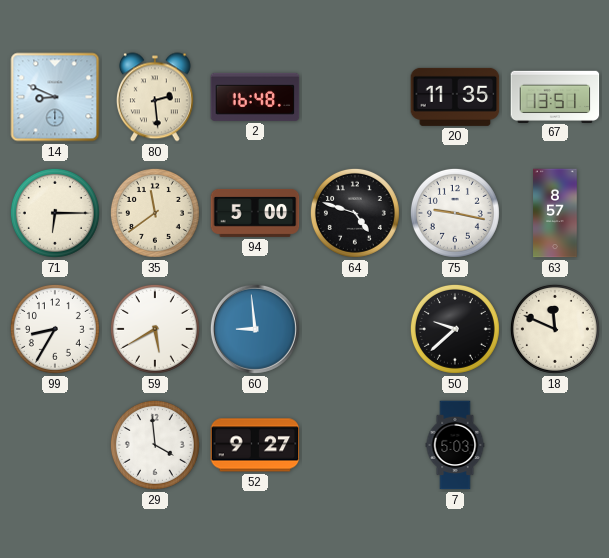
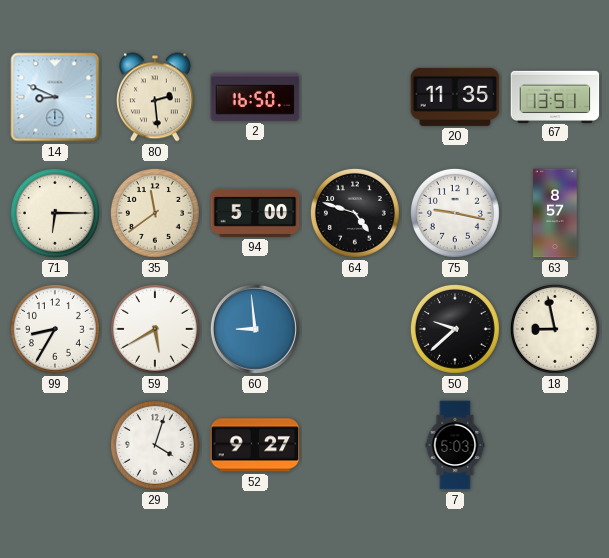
2: 16:48 -> 16:50 (255, 97)
18: 11:49 -> 8:58 (555, 329)
29: 3:59 -> 4:03 (155, 445)
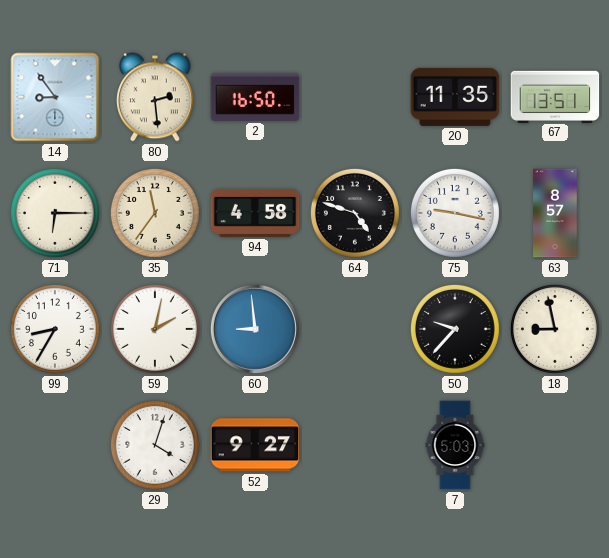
14: 8:49 -> 8:54 (55, 97)
35: 11:39 -> 11:36 (155, 213)
94: 5:00 -> 4:58 (255, 213)
59: 5:40 -> 2:02 (155, 329)
50: 9:38 -> 9:37 (455, 329)
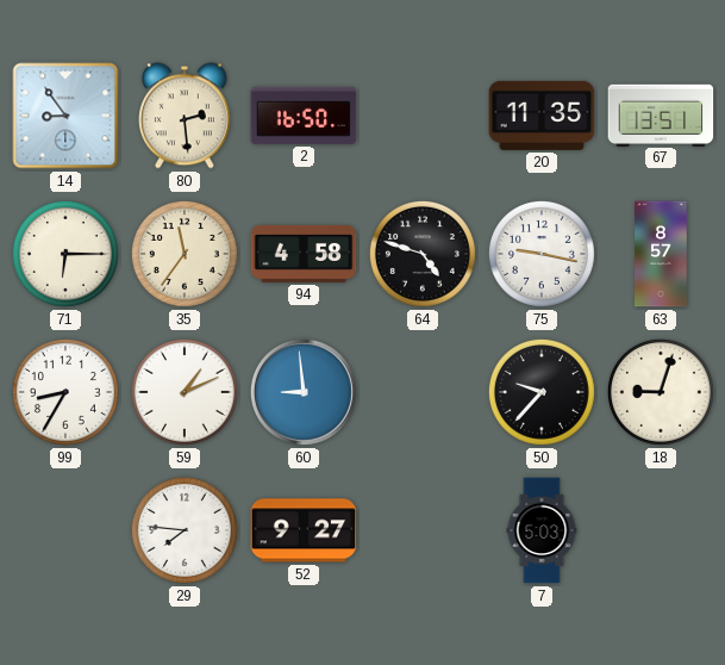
59: 2:02 -> 1:11 (185, 392)
18: 8:58 -> 9:03 (661, 392)
29: 4:03 -> 7:46 (185, 530)
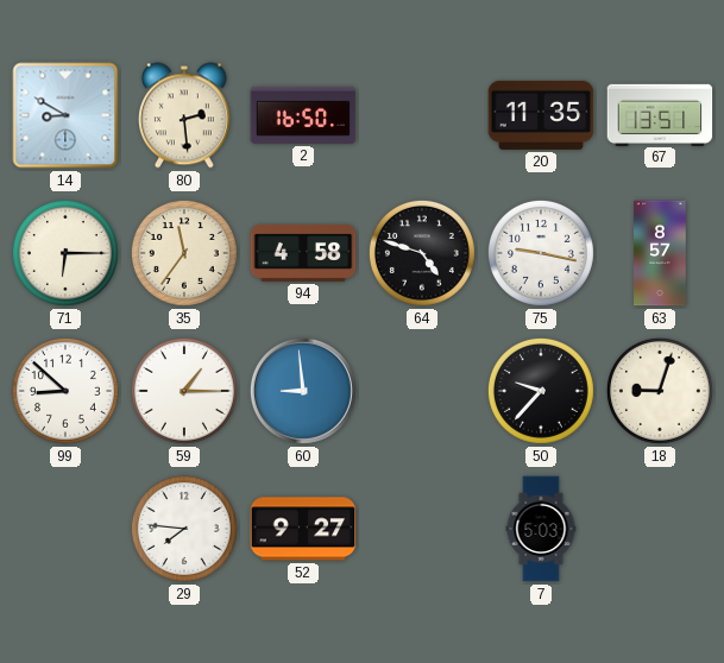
14: 8:54 -> 8:50 (65, 115)
99: 8:35 -> 8:52 (65, 391)
59: 1:11 -> 1:15 (184, 391)
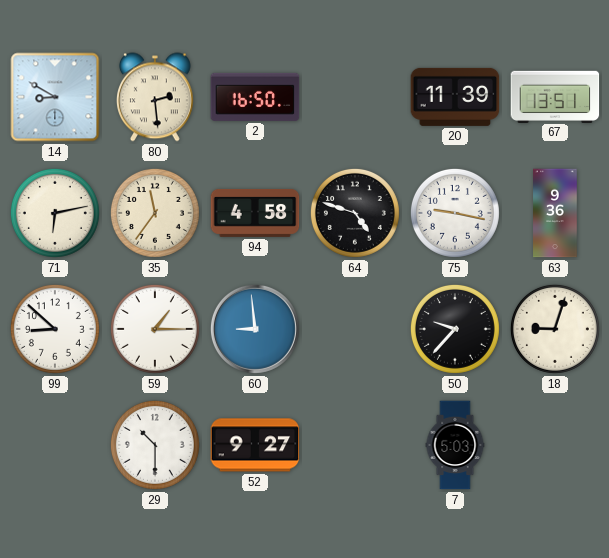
20: 11:35 -> 11:39 (455, 97)
71: 6:15 -> 6:13 (55, 213)
63: 8:57 -> 9:36 (555, 213)
29: 7:46 -> 10:30 (155, 445)
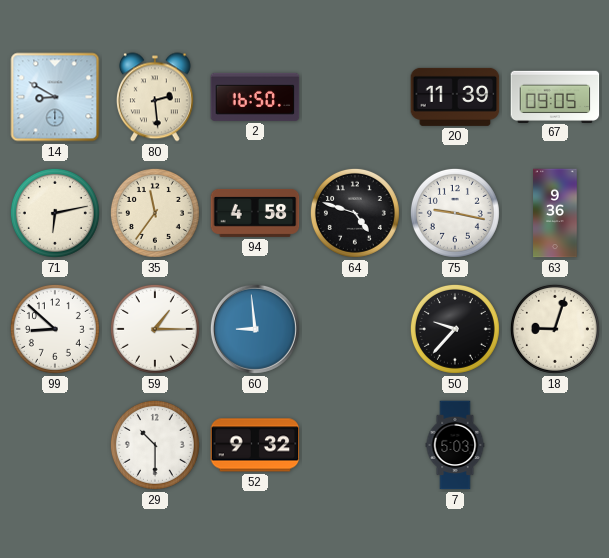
67: 13:51 -> 09:05 (555, 96)
52: 9:27 -> 9:32 (255, 445)
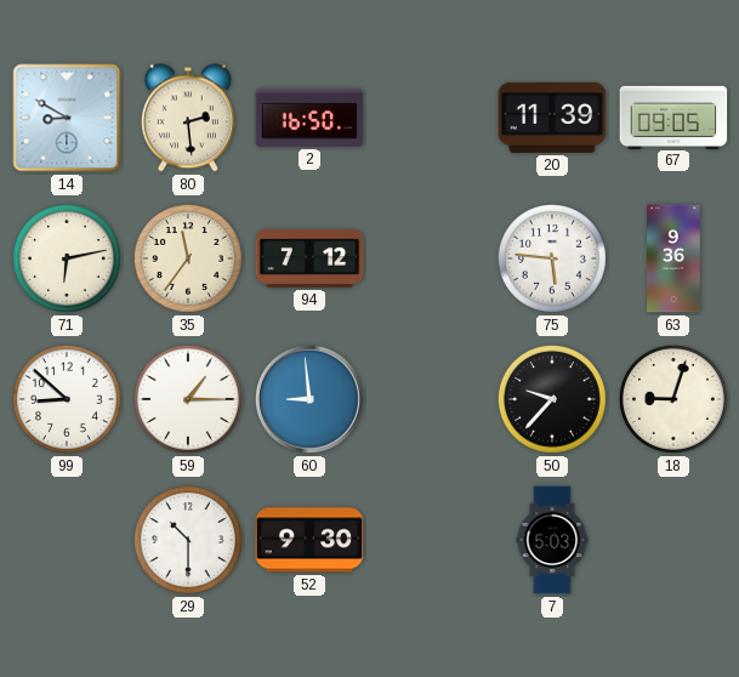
94: 4:58 -> 7:12 (309, 258)
64: 4:48 -> none (355, 213)
75: 9:17 -> 5:46 (552, 258)
52: 9:32 -> 9:30 (309, 540)
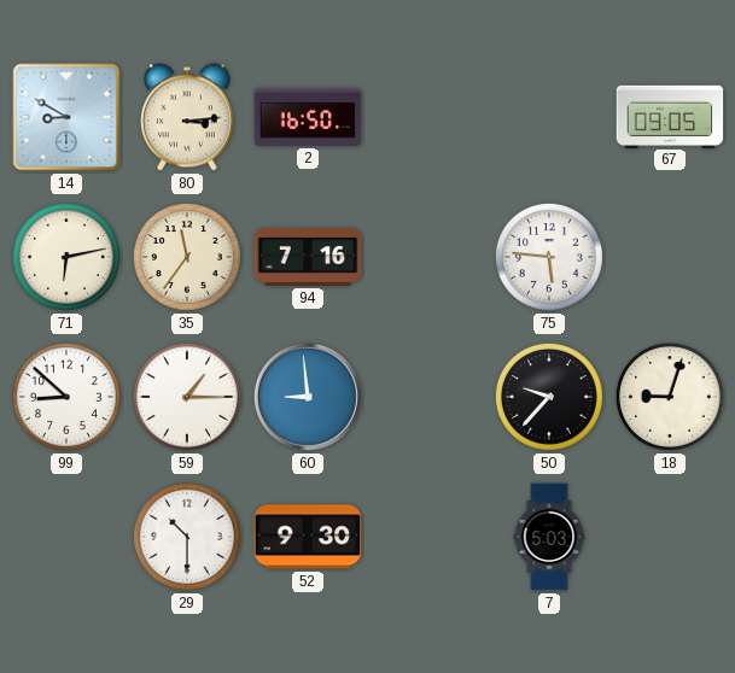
80: 2:29 -> 3:14 (187, 117)
20: 11:39 -> none (552, 118)
94: 7:12 -> 7:16 (308, 257)
63: 9:36 -> none (673, 258)
